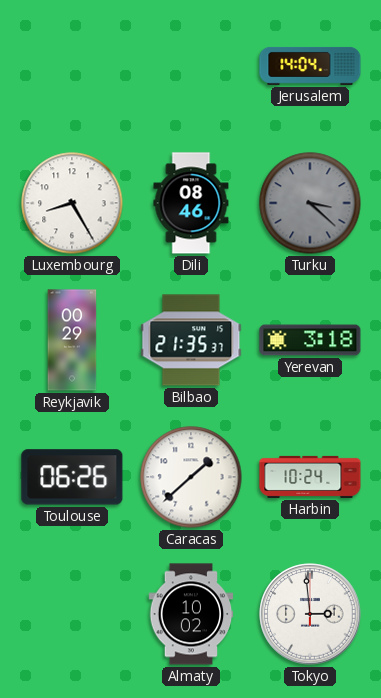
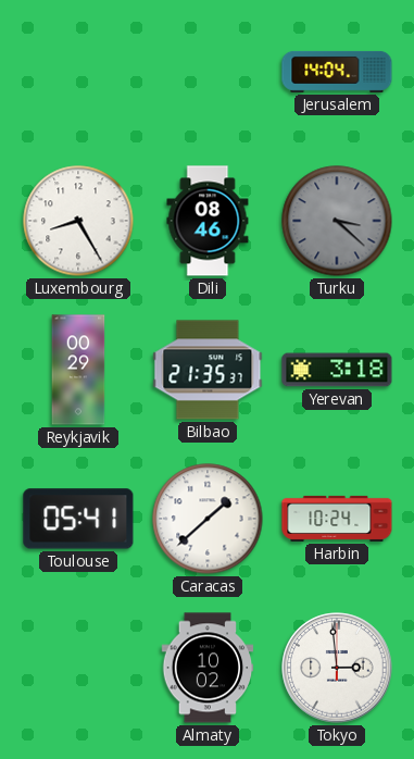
Toulouse: 06:26 -> 05:41 (78, 519)
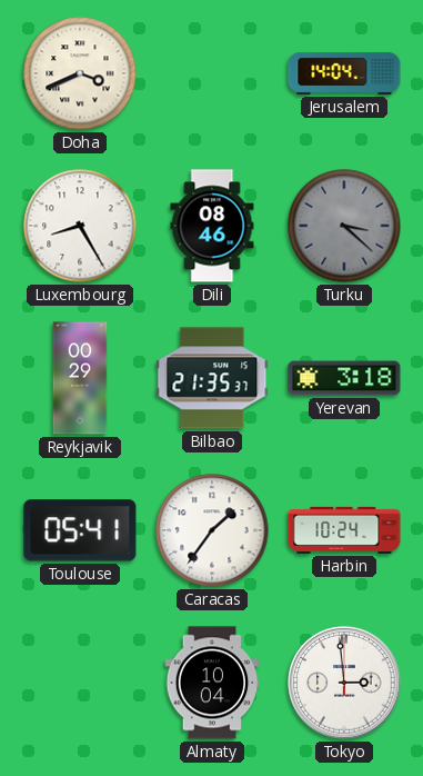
Doha: none -> 3:41 (80, 73)
Caracas: 1:38 -> 1:36 (212, 530)
Almaty: 10:02 -> 10:04 (212, 683)
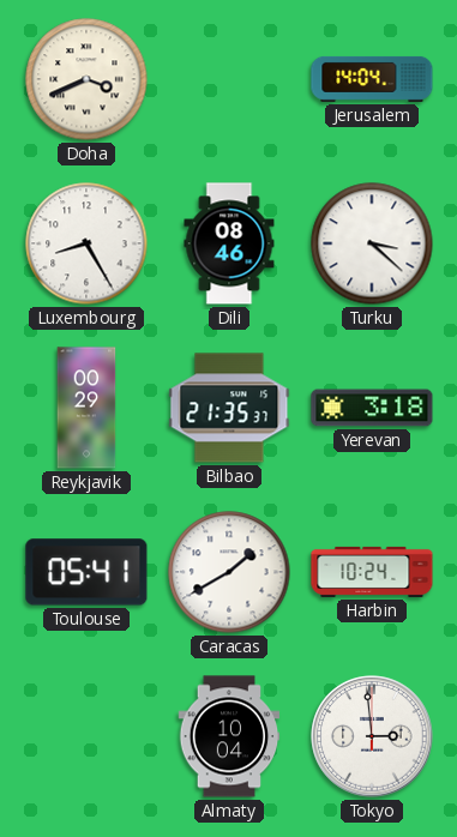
Turku dial: grey -> white (372, 243)
Caracas: 1:36 -> 1:40 (229, 572)
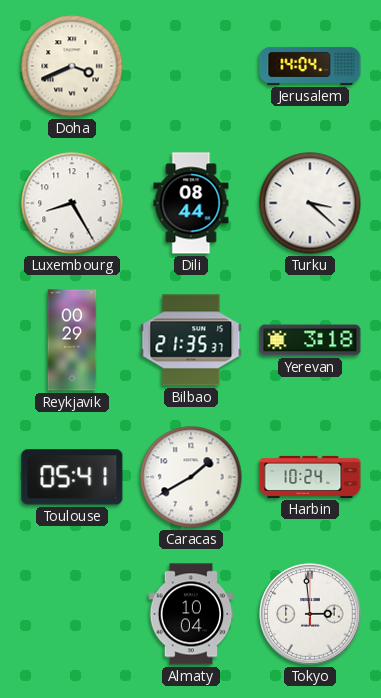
Dili: 08:46 -> 08:44 (191, 203)
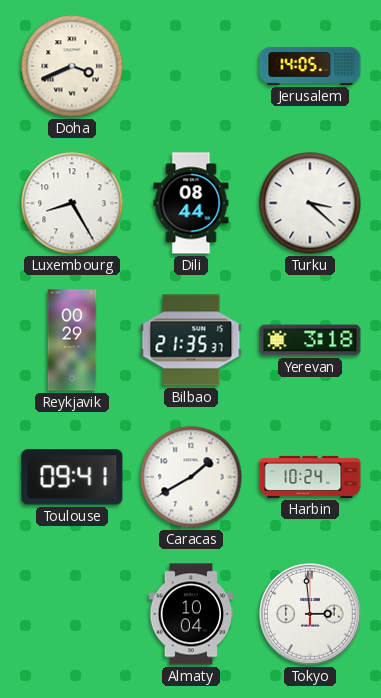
Jerusalem: 14:04 -> 14:05 (310, 66)
Toulouse: 05:41 -> 09:41 (72, 477)
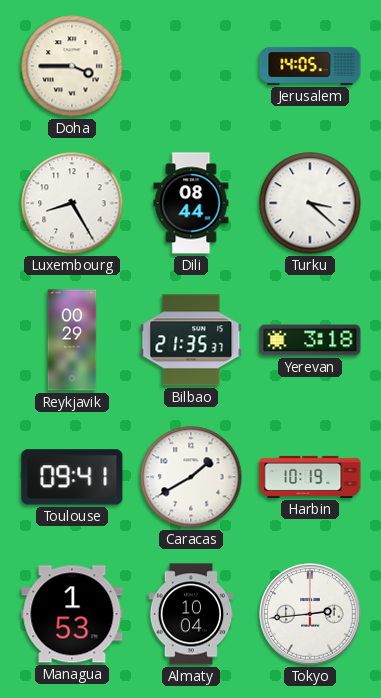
Doha: 3:41 -> 3:45 (72, 66)
Harbin: 10:24 -> 10:19 (310, 477)
Managua: none -> 1:53 (72, 614)
Tokyo: 2:59 -> 2:44 (310, 614)
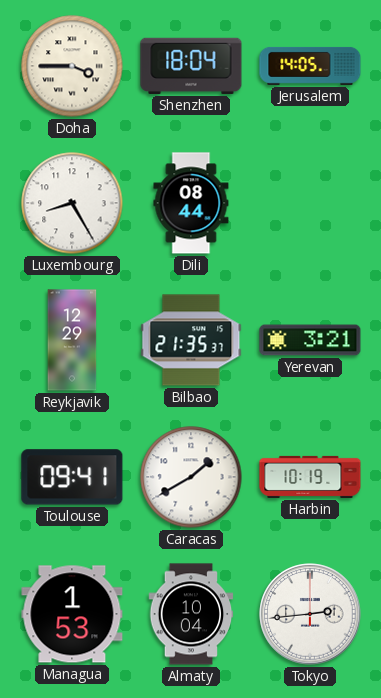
Shenzhen: none -> 18:04 (191, 66)
Turku: 3:22 -> none (310, 203)
Reykjavik: 00:29 -> 12:29 (72, 340)
Yerevan: 3:18 -> 3:21 (310, 340)
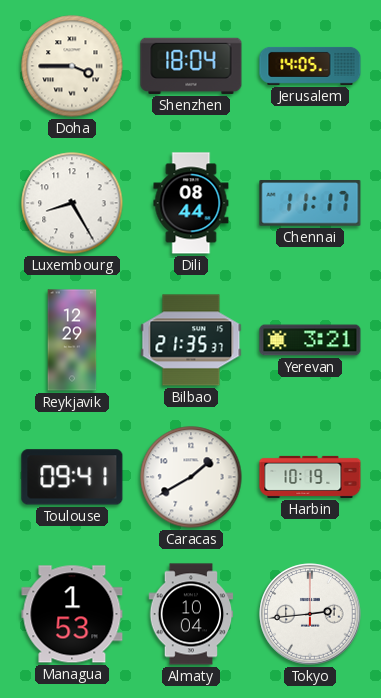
Chennai: none -> 11:17 (310, 203)
